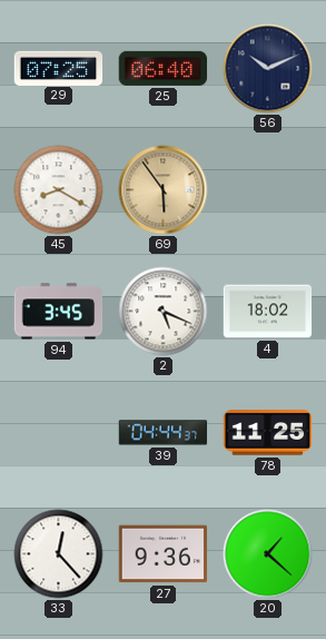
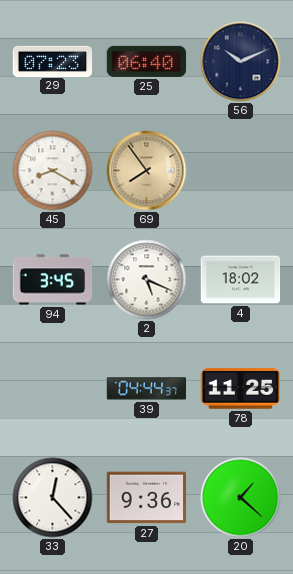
29: 07:25 -> 07:23 (53, 61)
69: 5:54 -> 7:54 (147, 171)
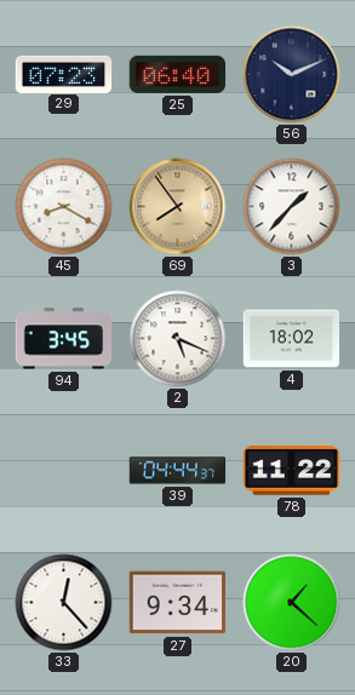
3: none -> 1:37 (292, 207)
78: 11:25 -> 11:22 (292, 471)
27: 9:36 -> 9:34 (178, 603)
